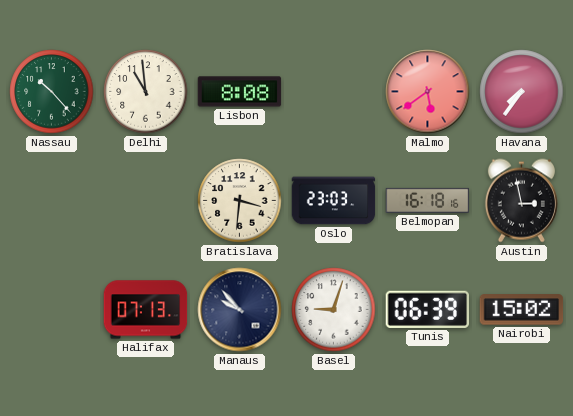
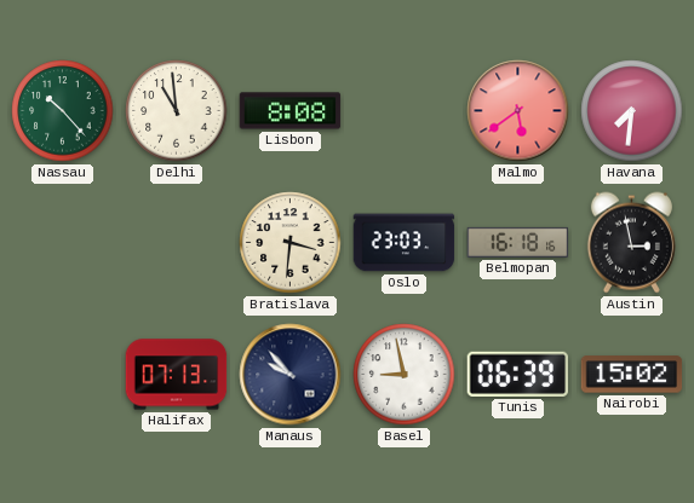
Havana: 7:36 -> 7:31 (632, 111)
Basel: 9:03 -> 8:58 (405, 375)
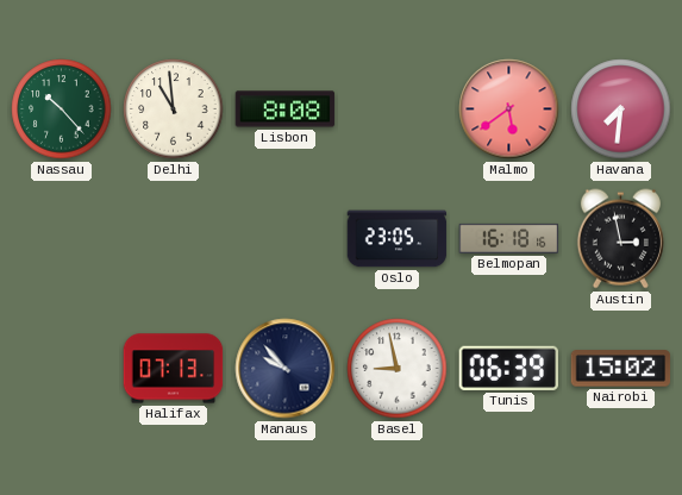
Bratislava: 3:31 -> none (291, 243)
Oslo: 23:03 -> 23:05 (398, 239)
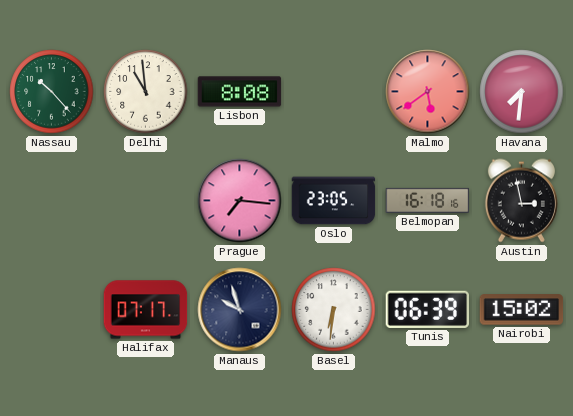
Prague: none -> 7:16 (240, 201)
Halifax: 07:13 -> 07:17 (146, 310)
Manaus: 9:53 -> 9:57 (240, 310)
Basel: 8:58 -> 6:31 (334, 310)
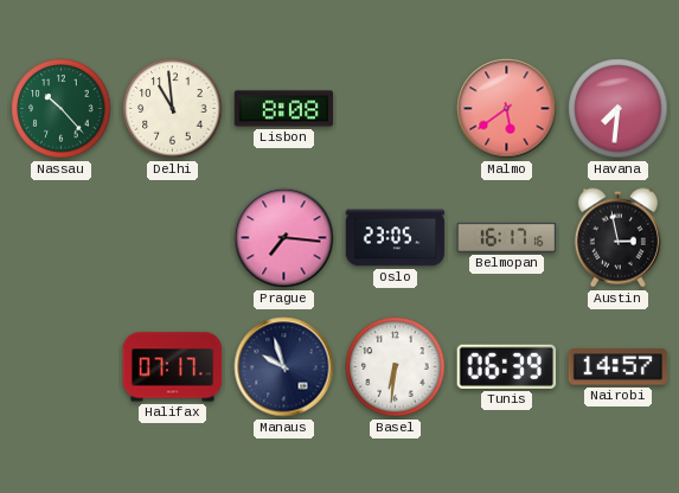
Belmopan: 16:18 -> 16:17 (507, 237)
Nairobi: 15:02 -> 14:57 (619, 367)
